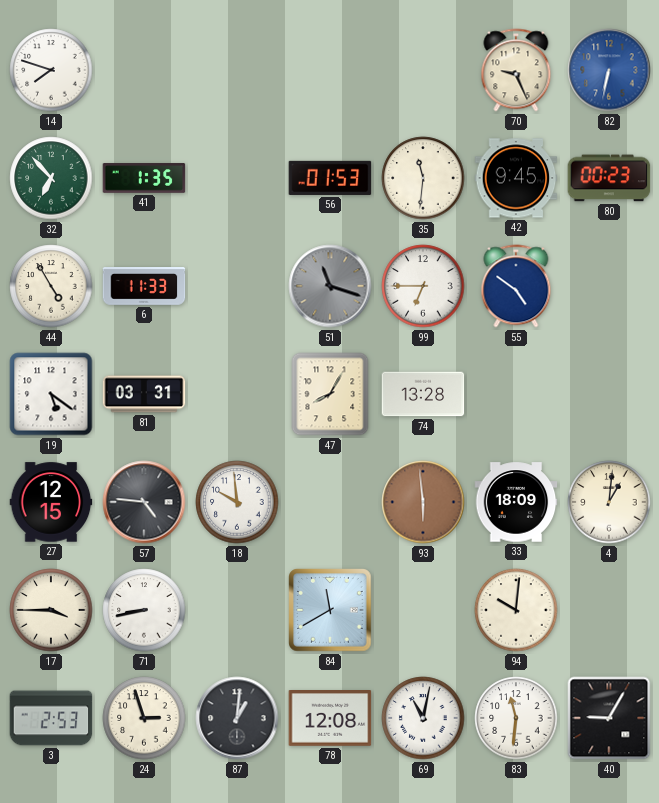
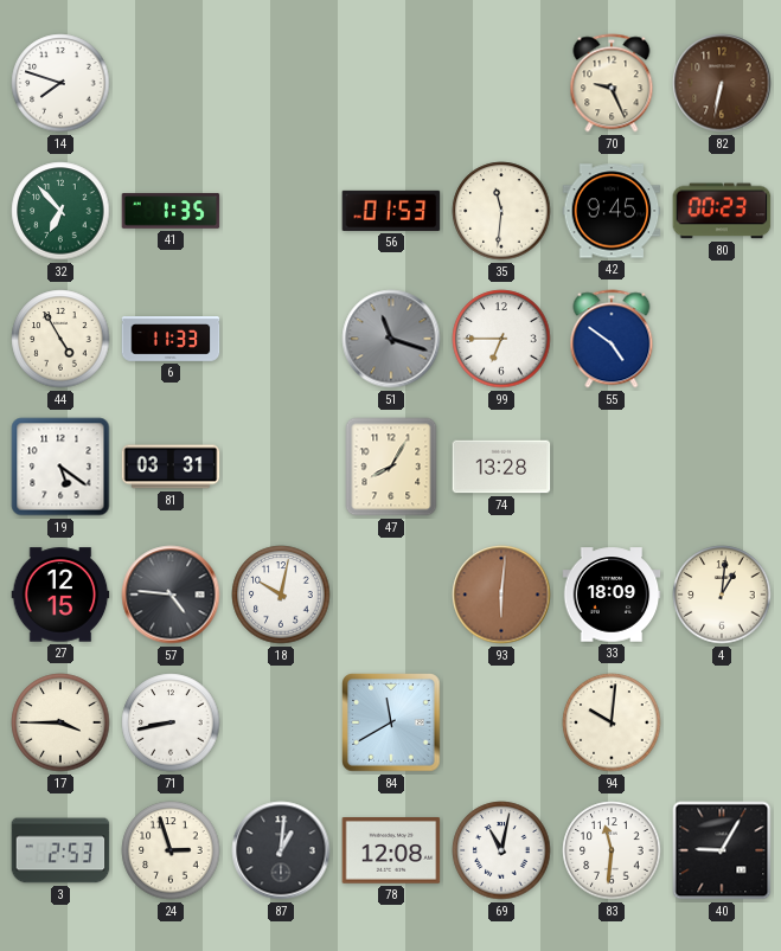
82 dial: blue -> brown (722, 83)
18: 9:59 -> 10:02 (281, 595)
93: 5:59 -> 6:01 (501, 595)
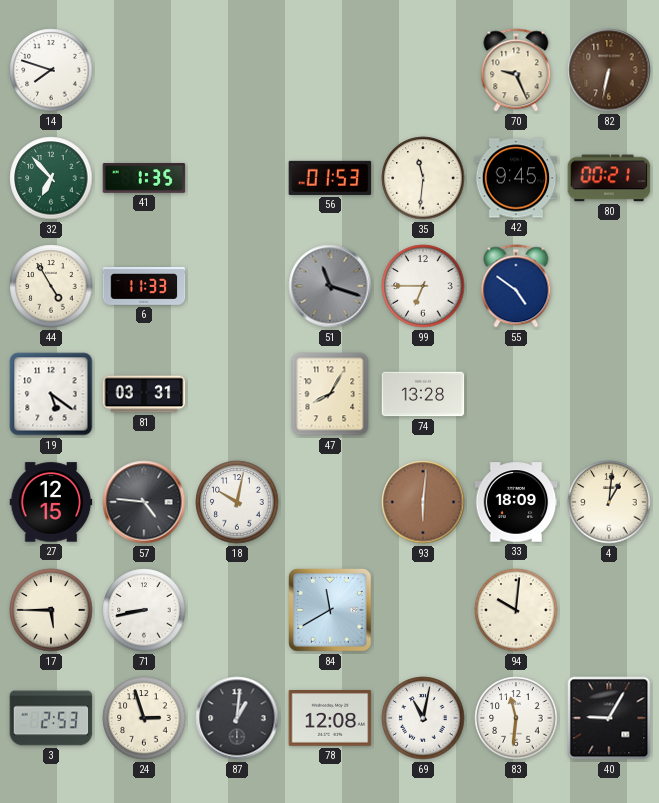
80: 00:23 -> 00:21 (609, 178)
17: 3:45 -> 5:45 (51, 610)
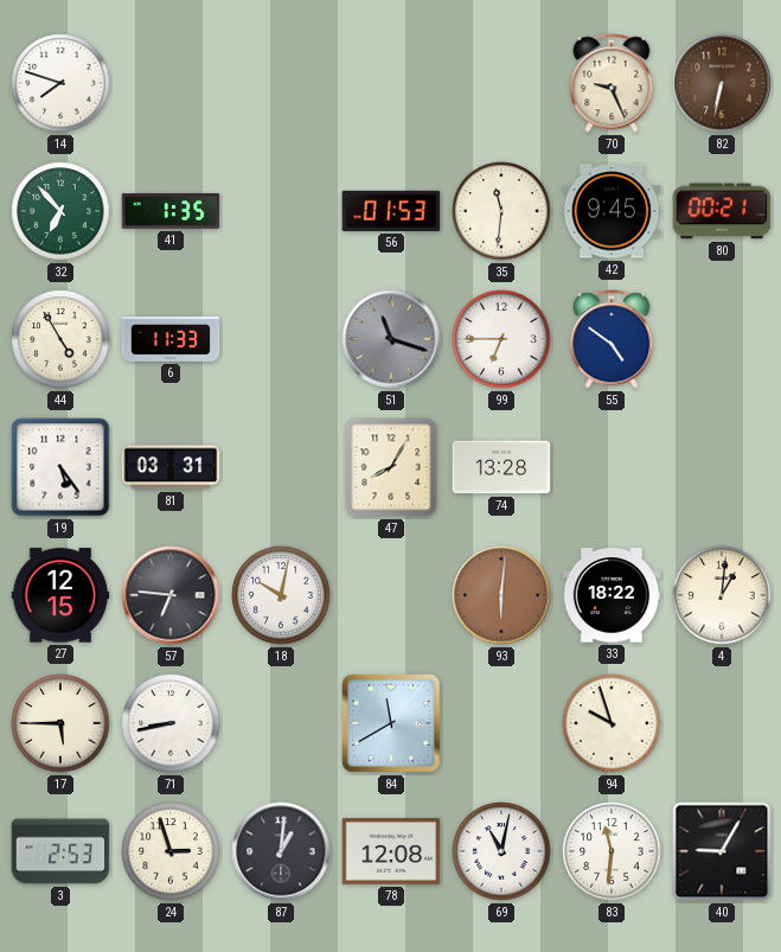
19: 5:21 -> 5:24 (60, 467)
57: 4:46 -> 6:46 (171, 595)
33: 18:09 -> 18:22 (612, 595)
94: 10:01 -> 9:57 (612, 723)
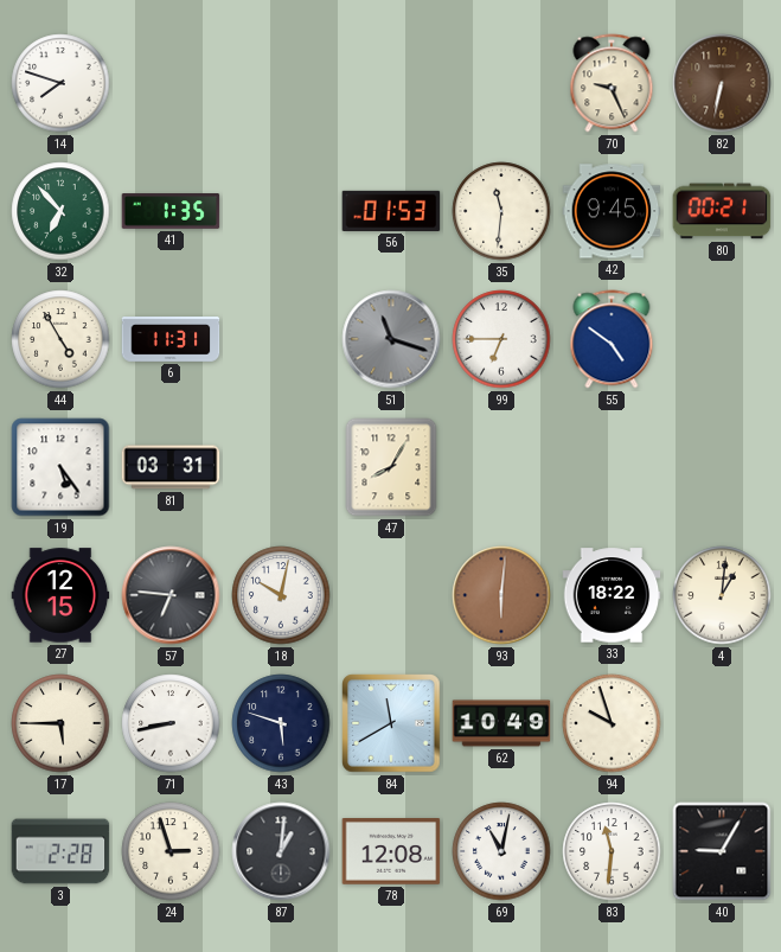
6: 11:33 -> 11:31 (171, 339)
74: 13:28 -> none (501, 467)
43: none -> 5:48 (281, 723)
62: none -> 10:49 (501, 723)
3: 2:53 -> 2:28 (60, 851)
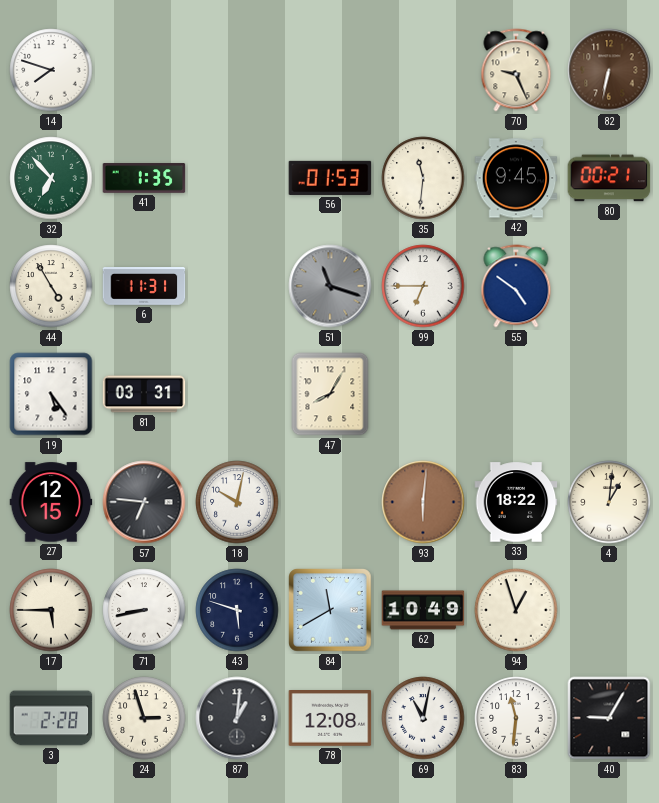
94: 9:57 -> 12:57 (516, 610)
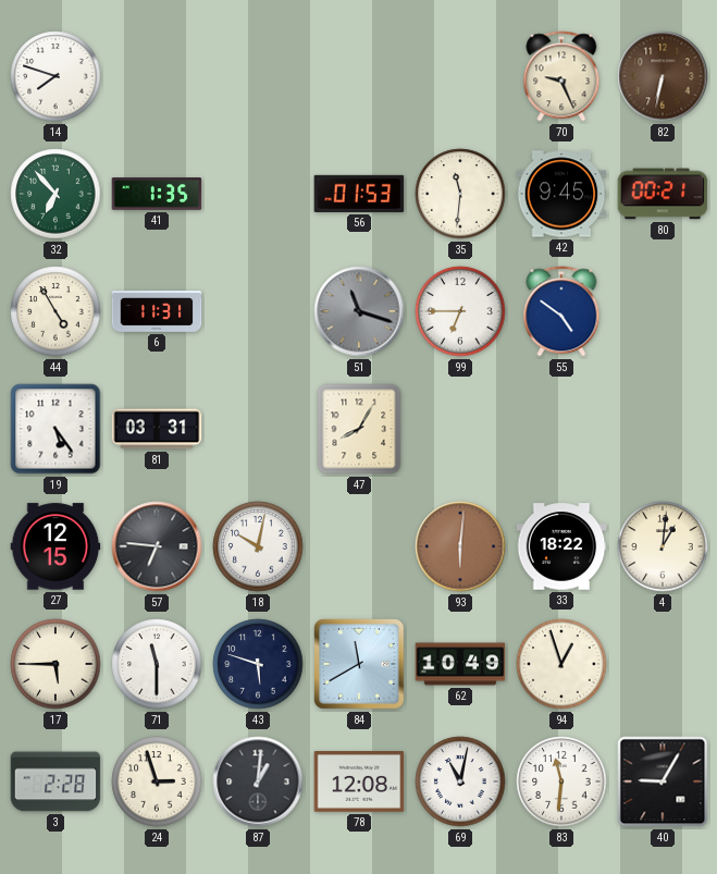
71: 8:43 -> 11:30 (157, 664)
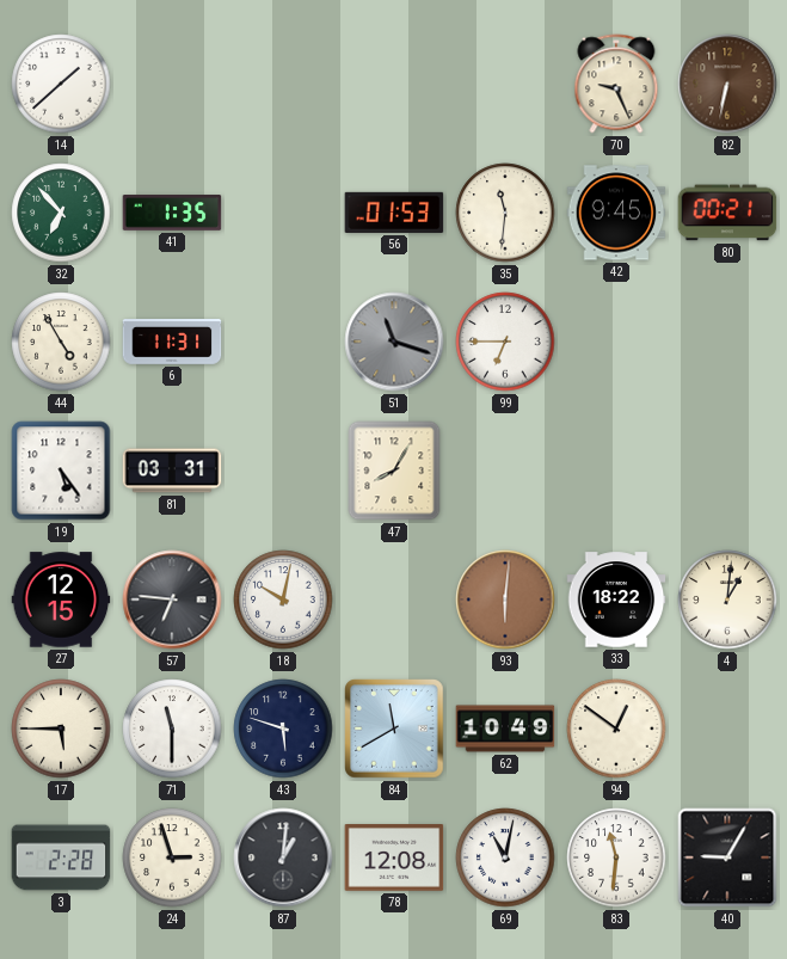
14: 7:48 -> 1:38 (61, 84)
55: 4:51 -> none (561, 311)
94: 12:57 -> 12:51 (616, 729)
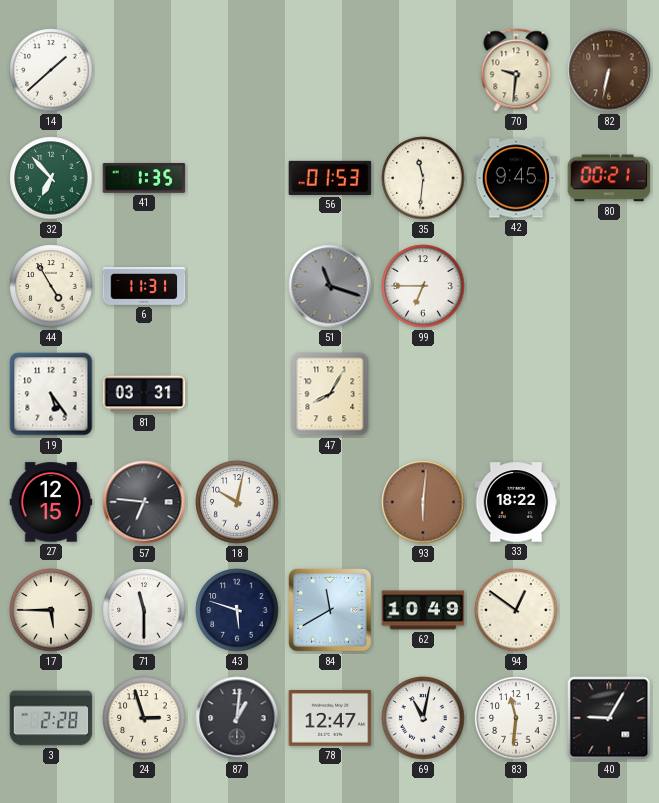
70: 9:26 -> 9:31 (516, 70)
4: 1:01 -> none (727, 600)
78: 12:08 -> 12:47 (330, 719)
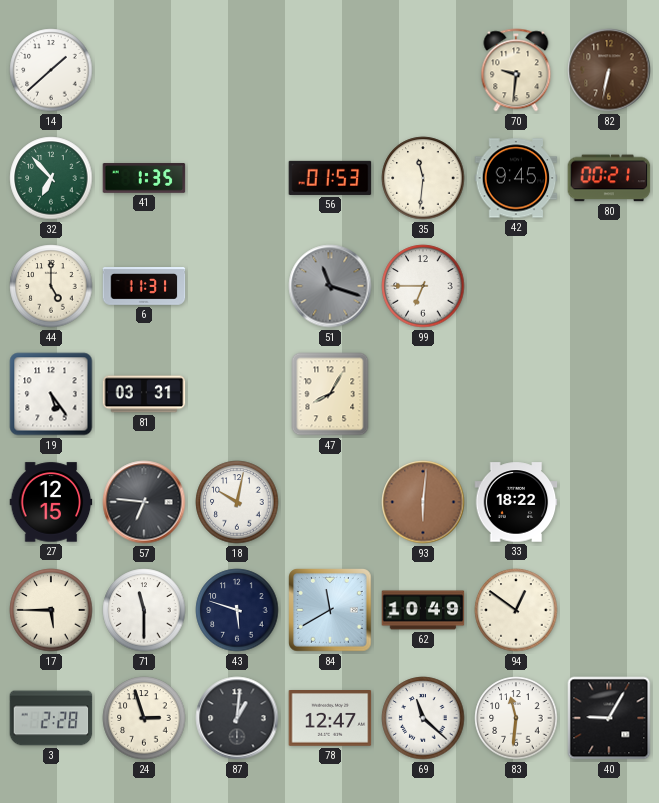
44: 4:55 -> 5:00 (51, 286)
69: 11:02 -> 11:22 (423, 718)
